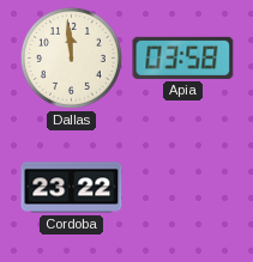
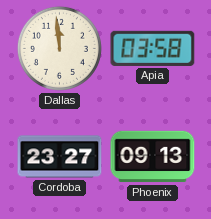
Cordoba: 23:22 -> 23:27 (60, 157)
Phoenix: none -> 09:13 (153, 157)
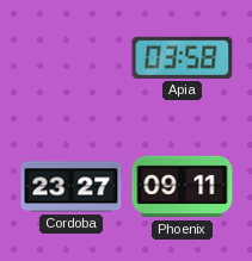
Dallas: 11:59 -> none (59, 48)
Phoenix: 09:13 -> 09:11 (183, 187)
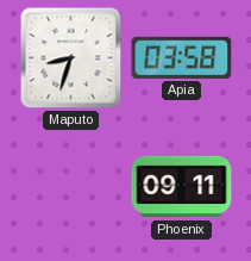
Maputo: none -> 8:33 (71, 58)
Cordoba: 23:27 -> none (72, 187)
